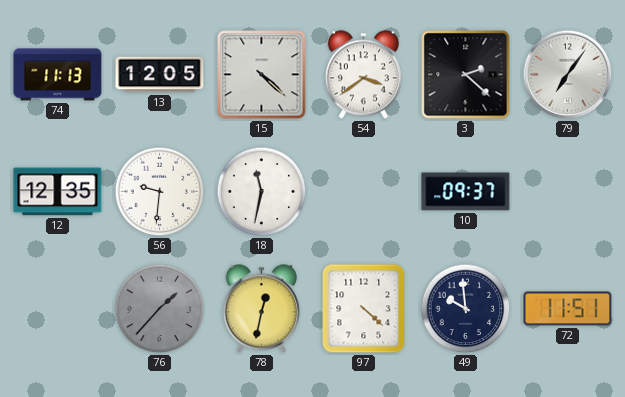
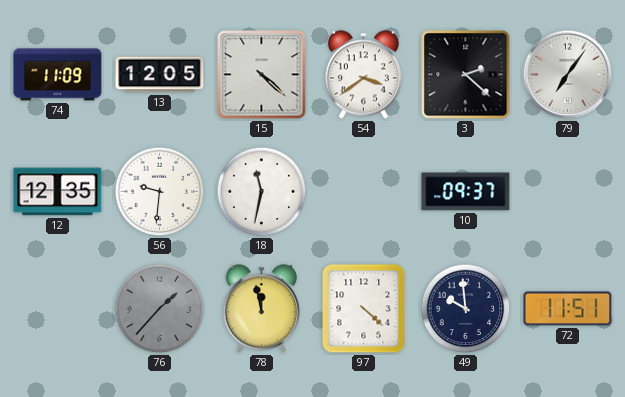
74: 11:13 -> 11:09 (58, 75)
78: 12:32 -> 11:58 (261, 309)
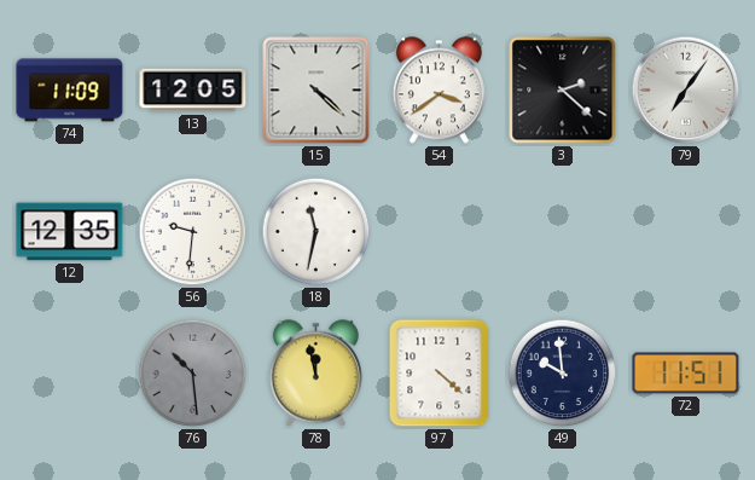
10: 09:37 -> none (466, 192)
76: 1:37 -> 10:29 (193, 374)
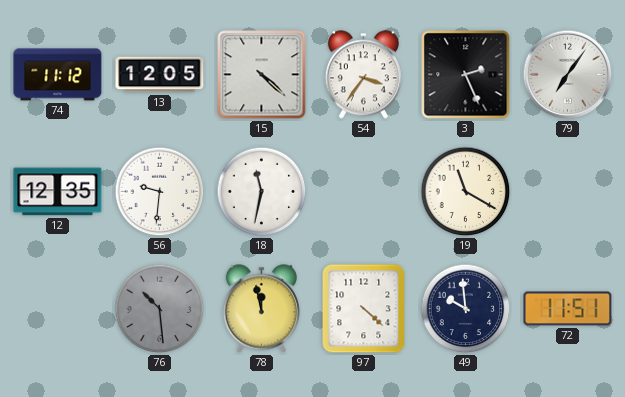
74: 11:09 -> 11:12 (58, 75)
54: 3:39 -> 3:36 (363, 75)
3: 2:22 -> 2:26 (466, 75)
19: none -> 11:20 (466, 192)
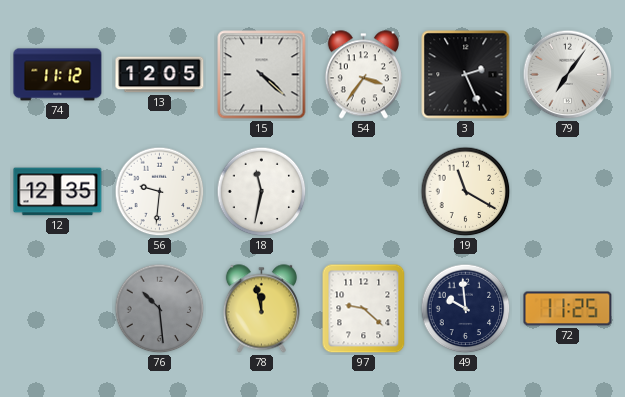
97: 4:22 -> 9:22 (364, 309)
72: 11:51 -> 11:25 (568, 309)
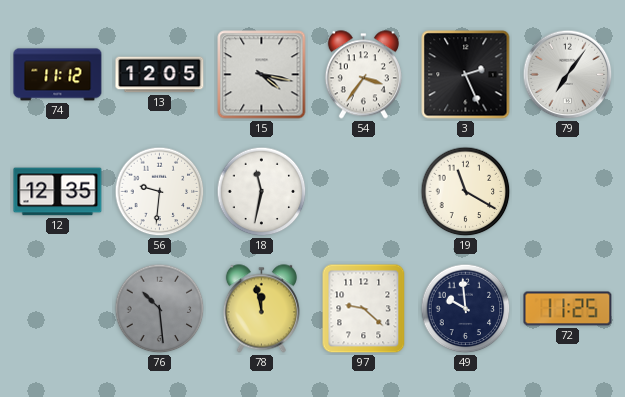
15: 4:22 -> 4:17 (262, 75)
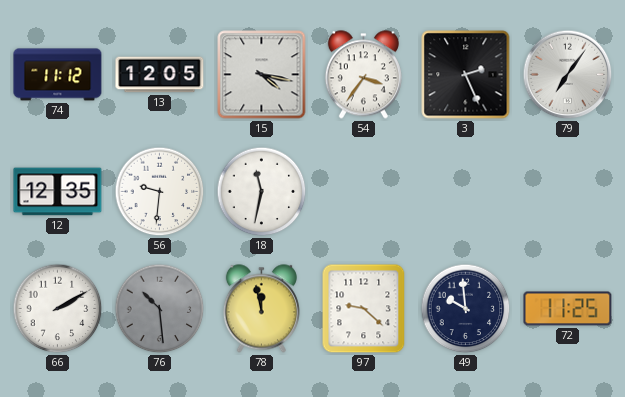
19: 11:20 -> none (466, 192)
66: none -> 2:10 (58, 309)
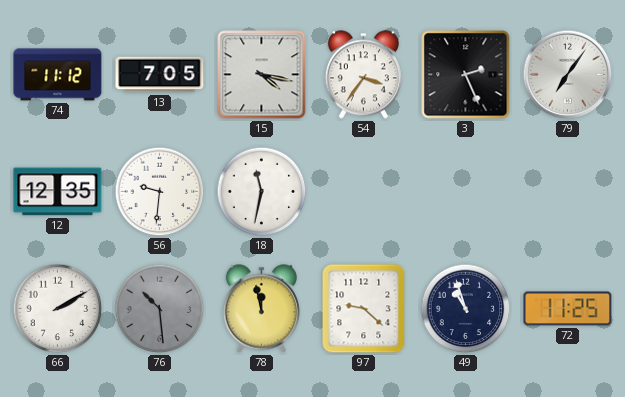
13: 12:05 -> 7:05 (160, 75)
49: 9:59 -> 10:57 (466, 309)
